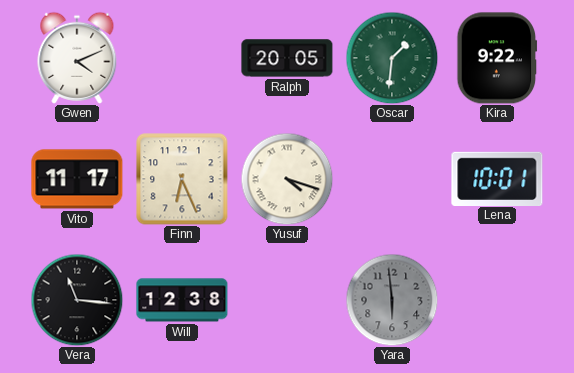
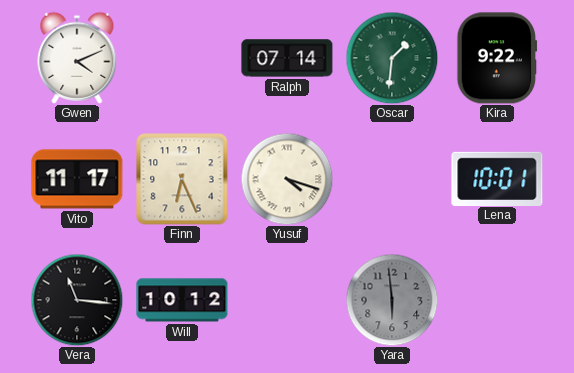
Ralph: 20:05 -> 07:14 (287, 58)
Will: 12:38 -> 10:12 (182, 300)
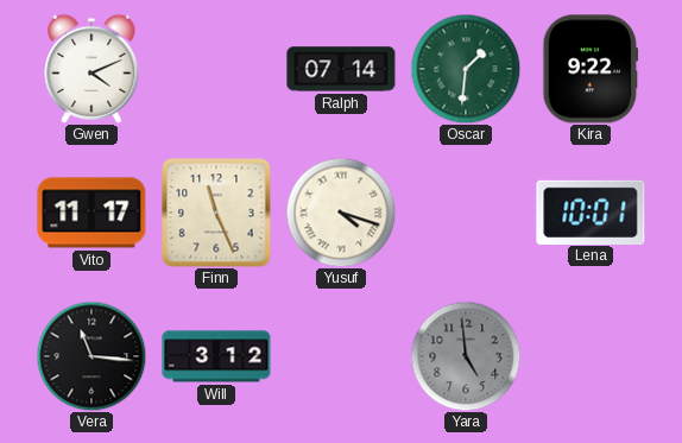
Finn: 6:26 -> 11:26 (216, 213)
Will: 10:12 -> 3:12 (216, 356)
Yara: 5:59 -> 4:59 (466, 356)
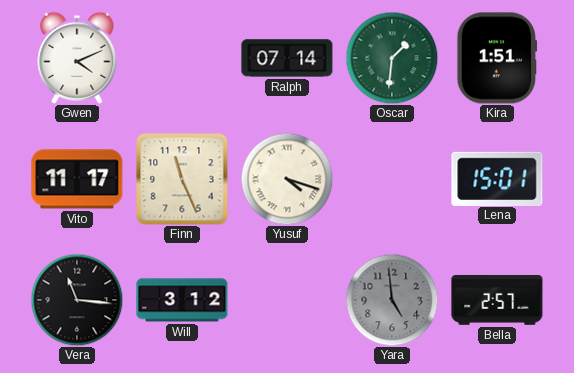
Kira: 9:22 -> 1:51 (497, 58)
Lena: 10:01 -> 15:01 (497, 178)
Bella: none -> 2:57 (497, 301)
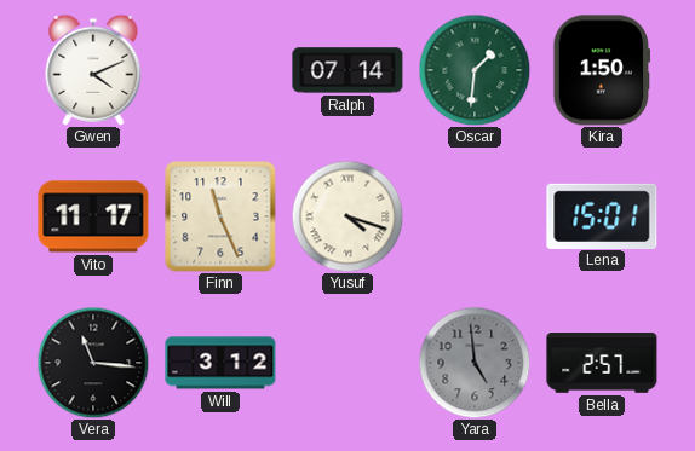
Kira: 1:51 -> 1:50 (602, 70)
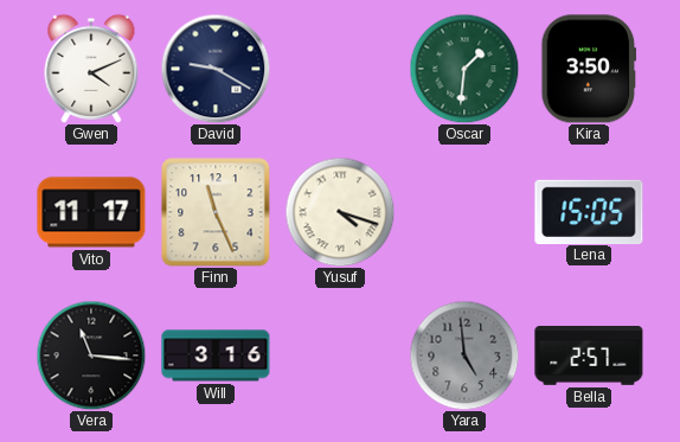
David: none -> 9:20 (216, 69)
Ralph: 07:14 -> none (347, 70)
Kira: 1:50 -> 3:50 (589, 69)
Lena: 15:01 -> 15:05 (589, 211)
Will: 3:12 -> 3:16 (216, 355)
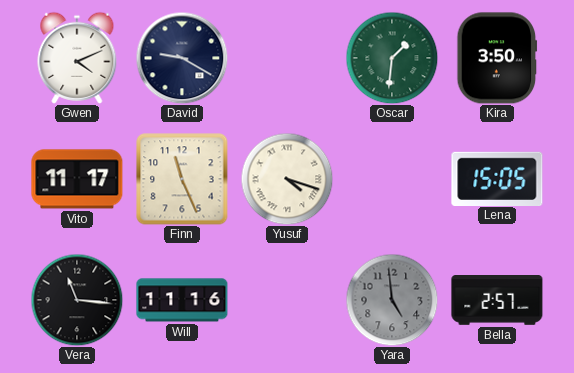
Will: 3:16 -> 11:16 (182, 300)
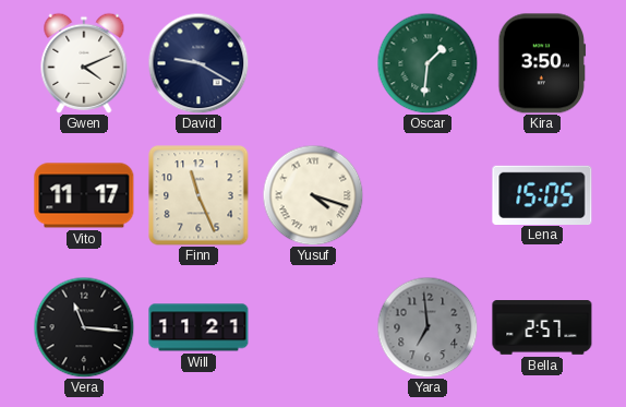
Will: 11:16 -> 11:21 (198, 327)
Yara: 4:59 -> 6:59 (428, 327)
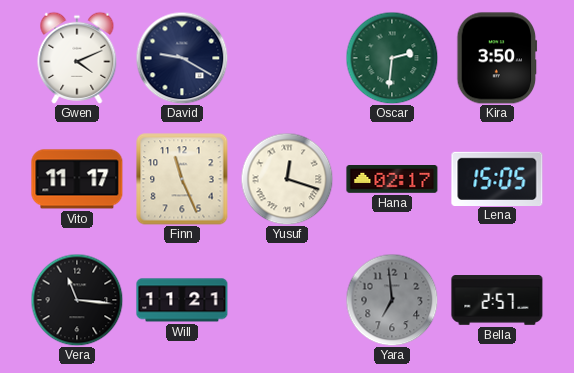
Oscar: 1:31 -> 2:31 (392, 58)
Yusuf: 4:18 -> 12:18 (287, 179)
Hana: none -> 02:17 (392, 180)
